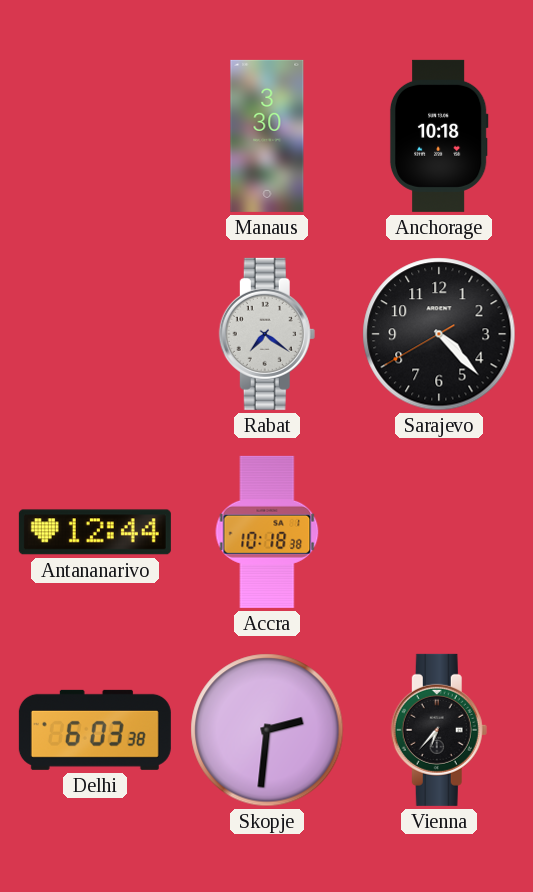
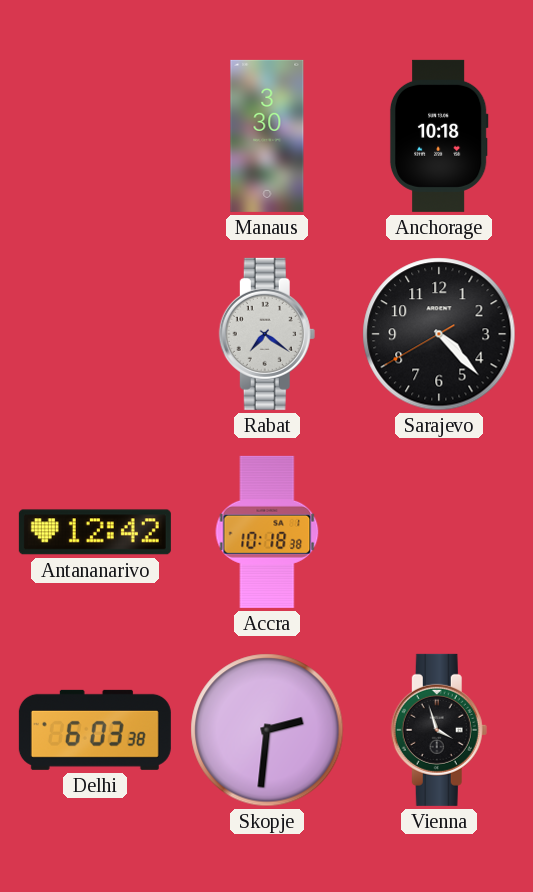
Antananarivo: 12:44 -> 12:42 (95, 532)
Vienna: 6:37 -> 3:57 (439, 730)
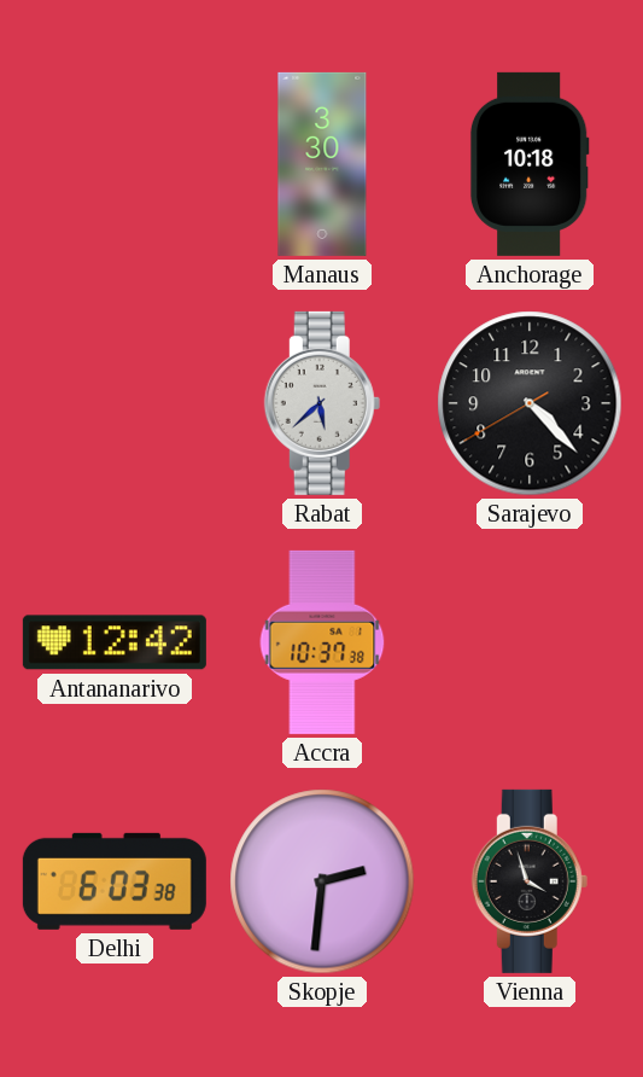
Rabat: 7:21 -> 5:38 (322, 403)
Accra: 10:18 -> 10:37 (322, 642)
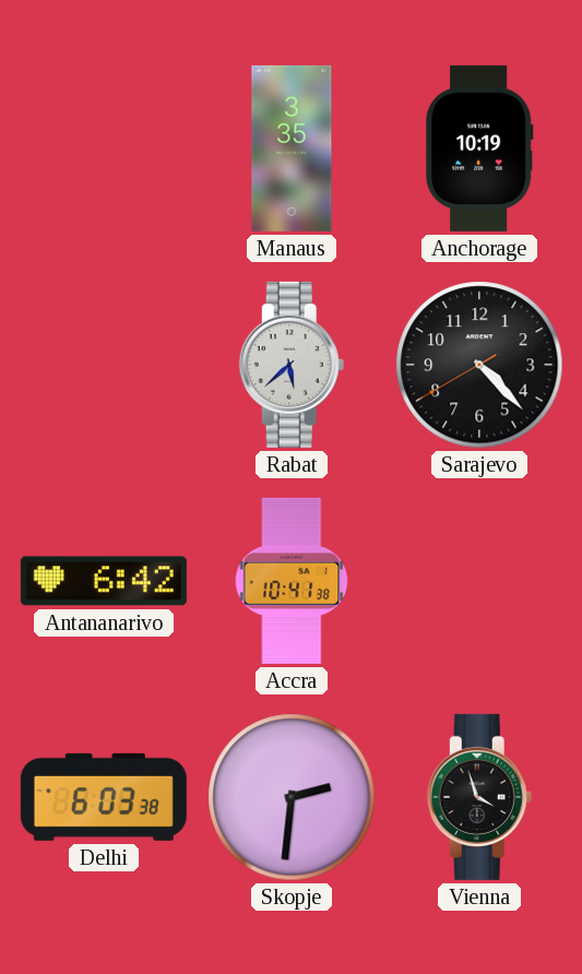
Manaus: 3:30 -> 3:35 (292, 149)
Anchorage: 10:18 -> 10:19 (479, 149)
Antananarivo: 12:42 -> 6:42 (104, 581)
Accra: 10:37 -> 10:41 (292, 581)
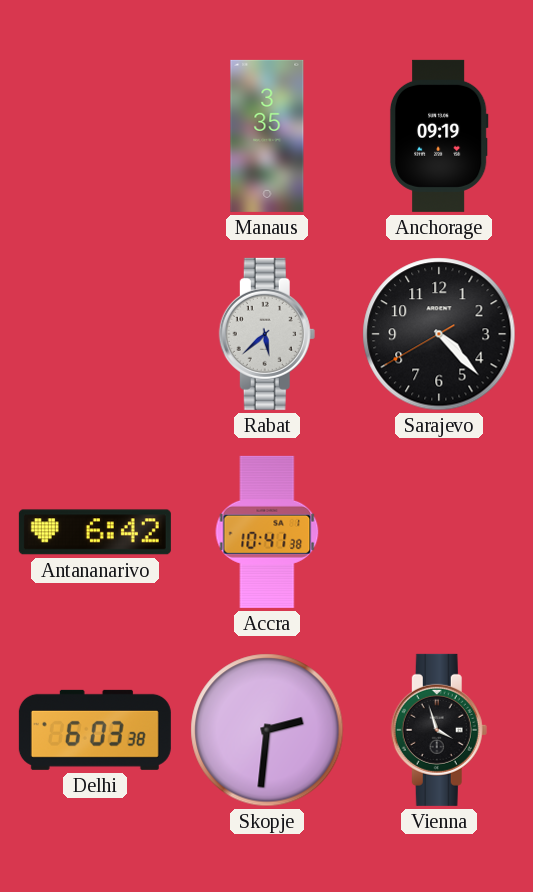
Anchorage: 10:19 -> 09:19 (439, 136)
